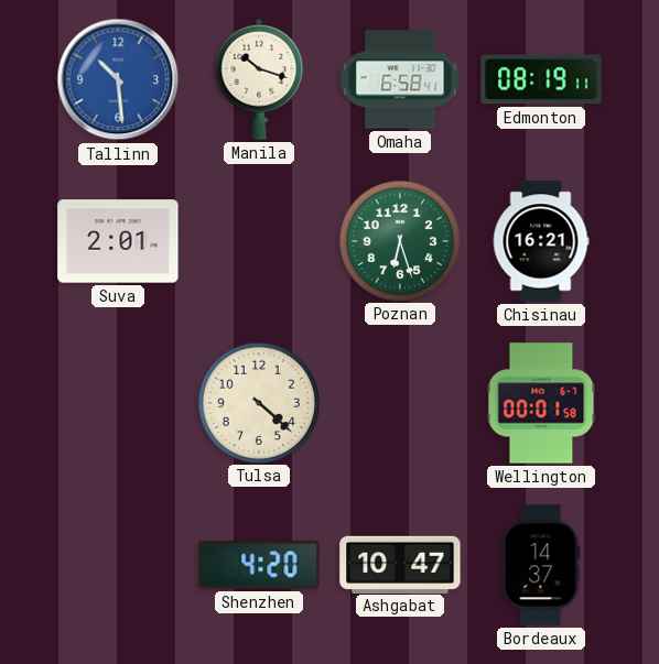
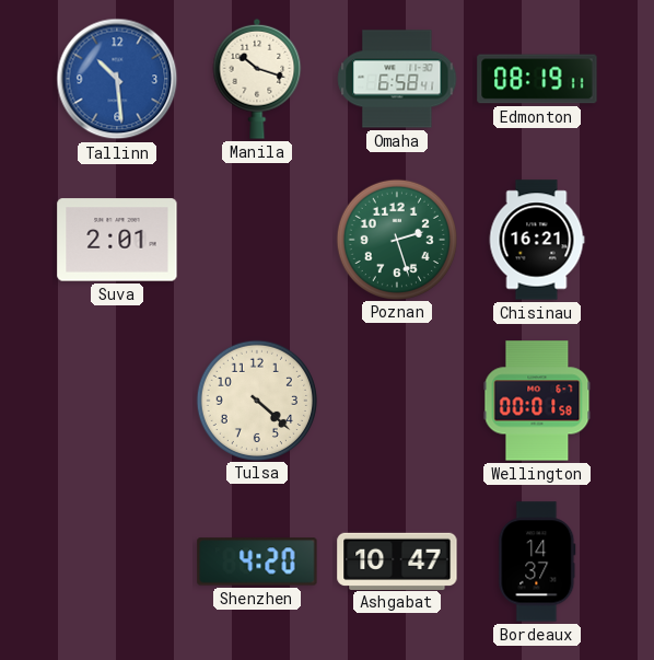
Poznan: 6:27 -> 2:27 (396, 239)
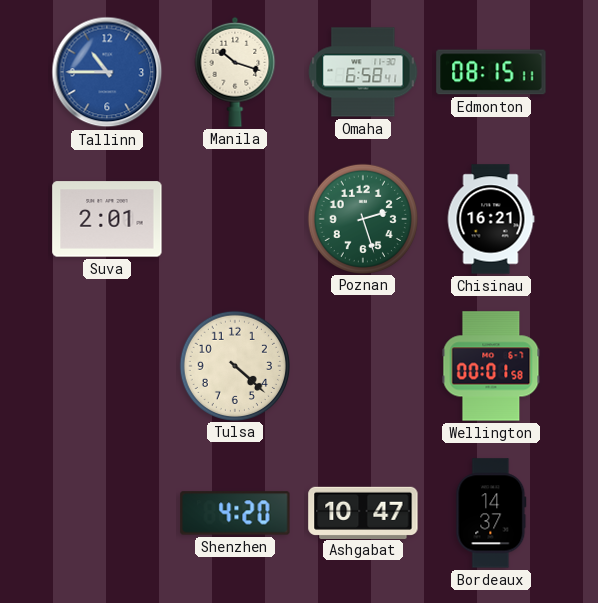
Tallinn: 10:29 -> 10:45 (107, 72)
Edmonton: 08:19 -> 08:15 (491, 72)
